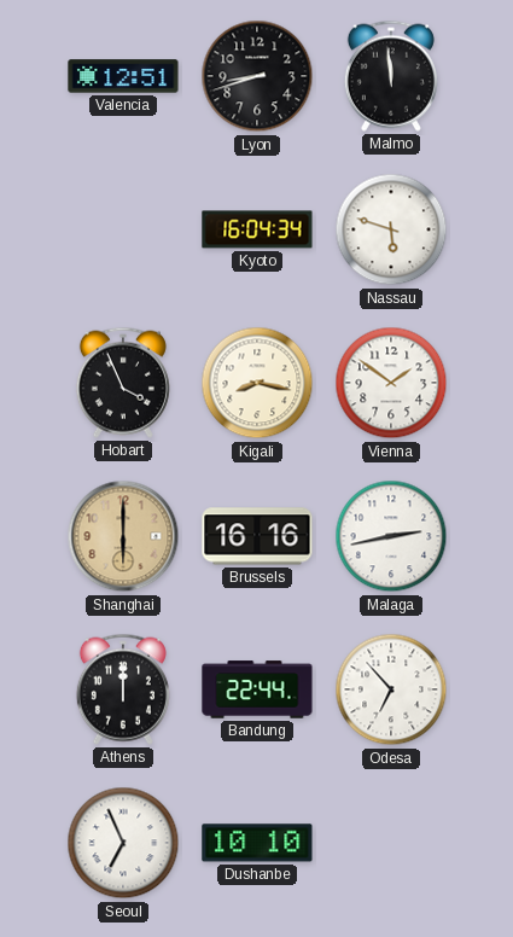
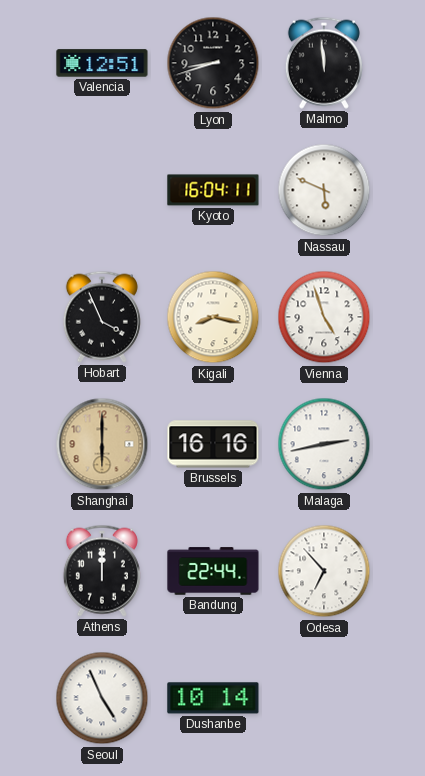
Kyoto: 16:04:34 -> 16:04:11 (213, 190)
Nassau: 5:48 -> 5:49 (324, 190)
Vienna: 1:51 -> 4:57 (324, 317)
Seoul: 6:56 -> 4:56 (102, 698)
Dushanbe: 10:10 -> 10:14 (213, 698)
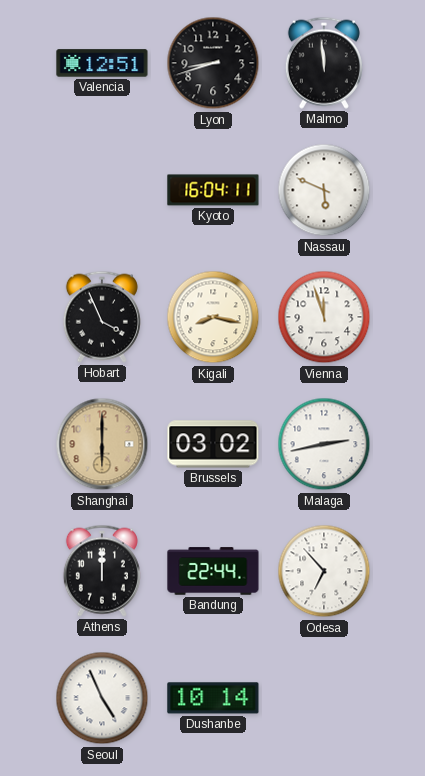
Vienna: 4:57 -> 11:57 (324, 317)
Brussels: 16:16 -> 03:02 (213, 444)
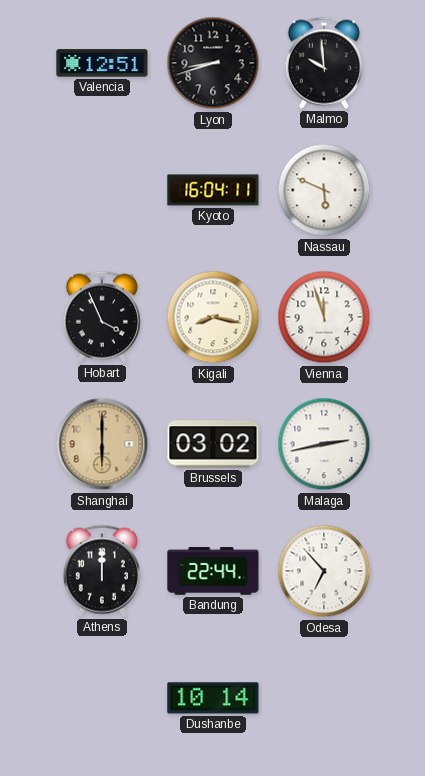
Malmo: 11:59 -> 9:59 (324, 63)
Seoul: 4:56 -> none (102, 698)
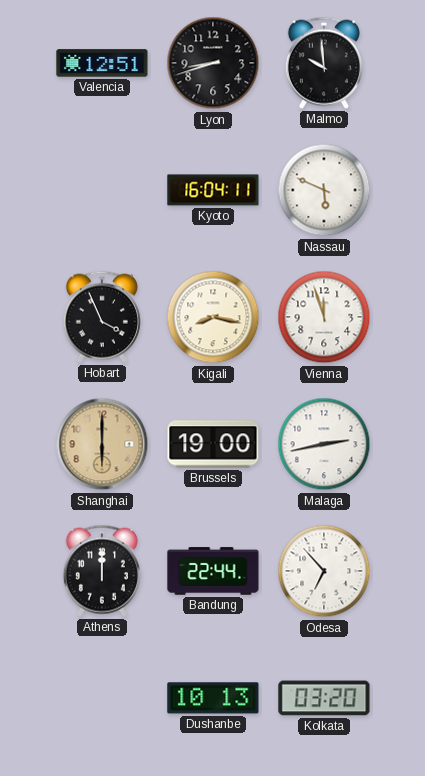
Brussels: 03:02 -> 19:00 (213, 444)
Dushanbe: 10:14 -> 10:13 (213, 698)
Kolkata: none -> 03:20 (324, 698)
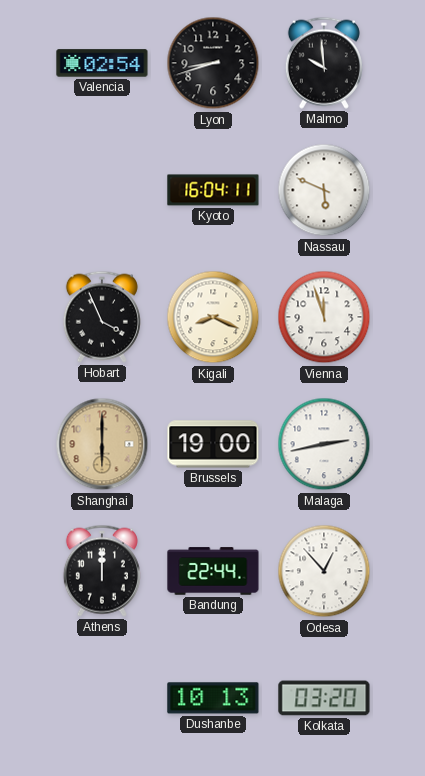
Valencia: 12:51 -> 02:54 (102, 63)
Kigali: 8:17 -> 8:19 (213, 317)
Odesa: 6:53 -> 12:53 (324, 571)
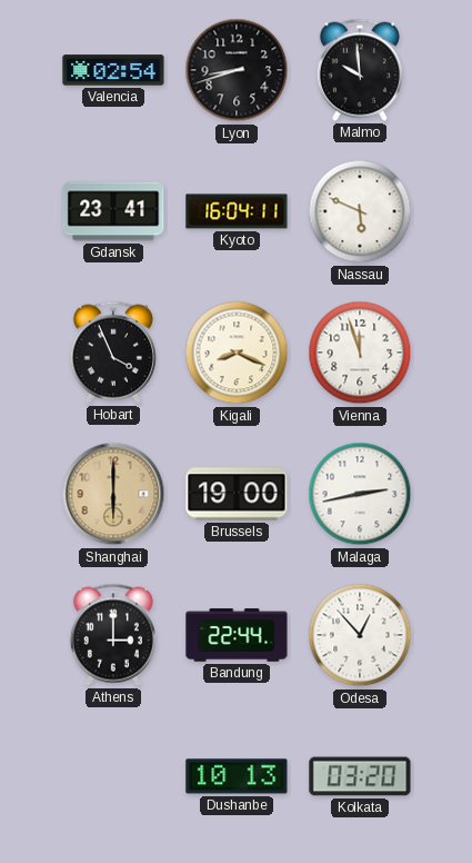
Gdansk: none -> 23:41 (113, 211)
Athens: 12:00 -> 3:00 (113, 635)
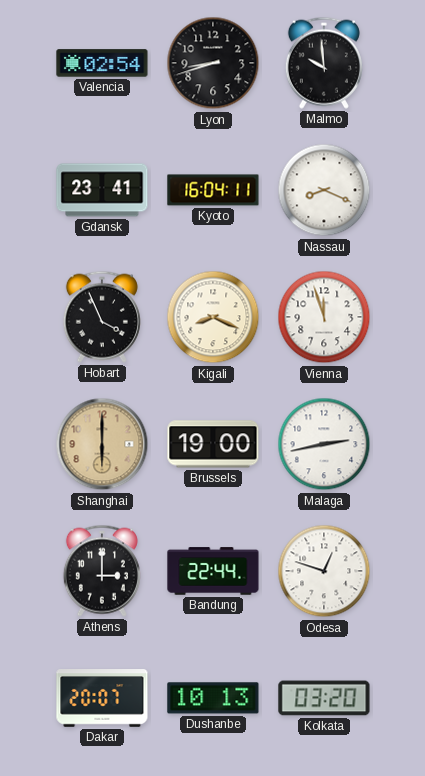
Nassau: 5:49 -> 8:19 (324, 190)
Odesa: 12:53 -> 12:48 (324, 571)
Dakar: none -> 20:07 (102, 699)
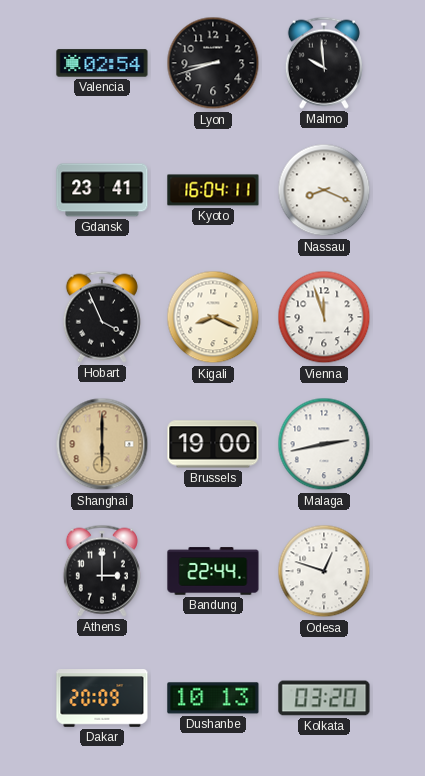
Dakar: 20:07 -> 20:09 (102, 699)
